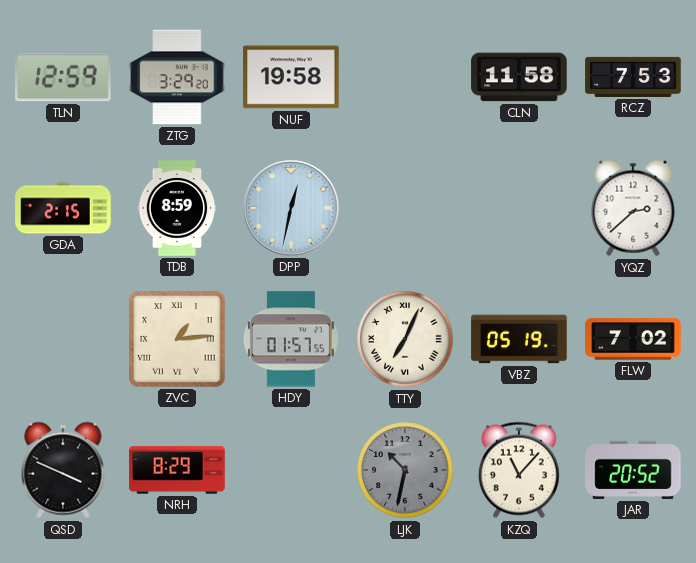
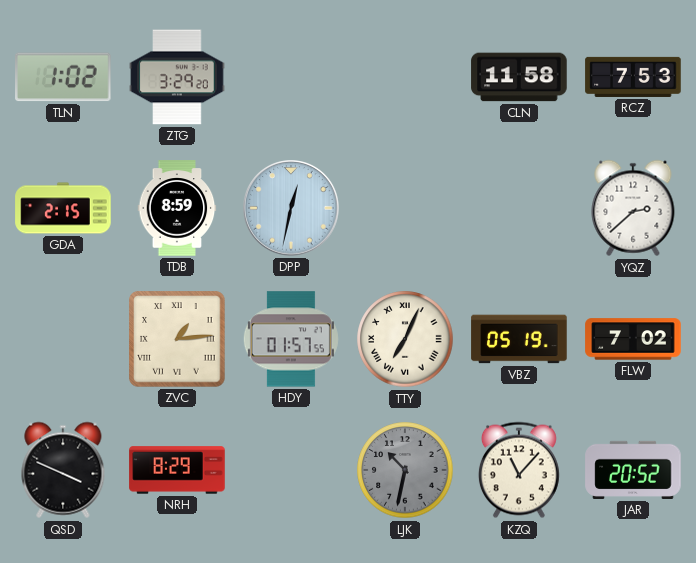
TLN: 12:59 -> 1:02 (63, 77)
NUF: 19:58 -> none (291, 77)
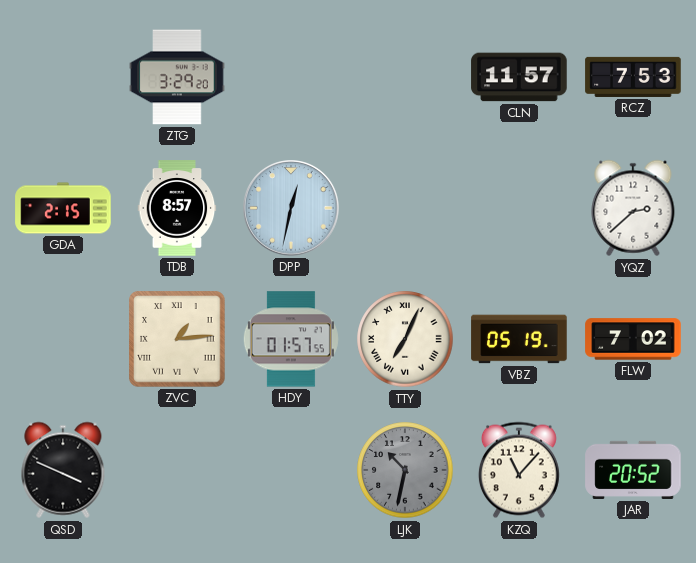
TLN: 1:02 -> none (63, 77)
CLN: 11:58 -> 11:57 (519, 77)
TDB: 8:59 -> 8:57 (177, 208)
NRH: 8:29 -> none (177, 470)
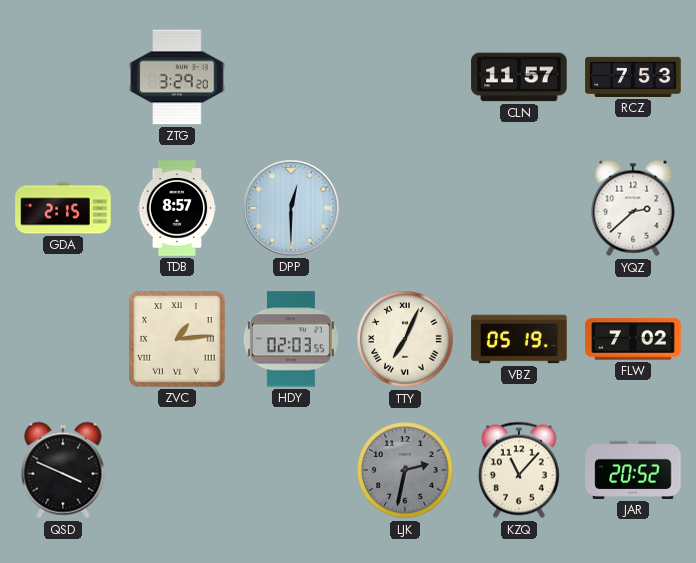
DPP: 12:32 -> 12:30 (292, 209)
HDY: 01:57 -> 02:03 (291, 339)
LJK: 10:32 -> 2:32 (405, 470)
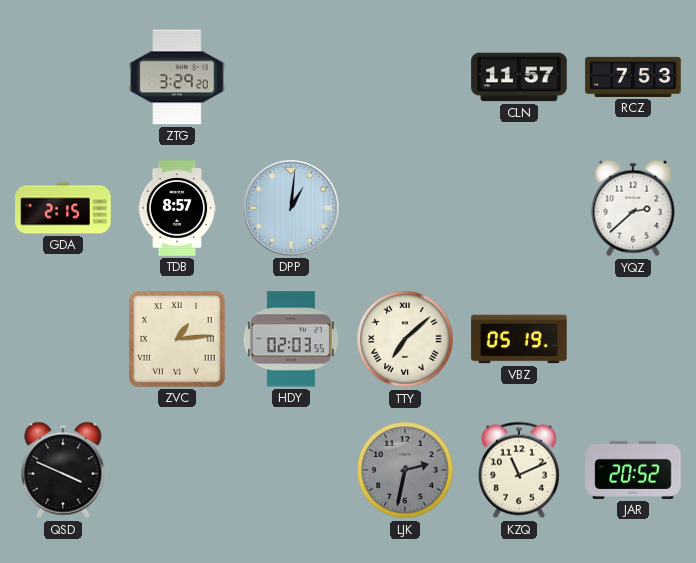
DPP: 12:30 -> 1:01 (292, 209)
TTY: 7:04 -> 7:08 (405, 339)
FLW: 7:02 -> none (633, 339)
KZQ: 11:07 -> 11:11 (519, 470)
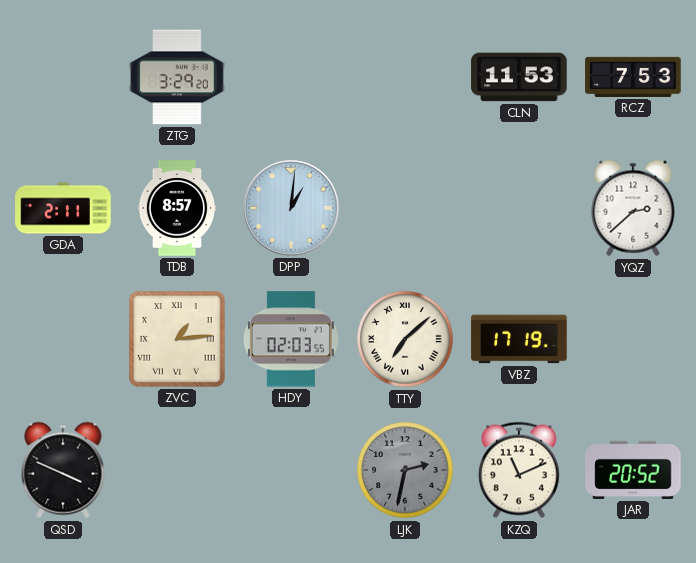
CLN: 11:57 -> 11:53 (519, 77)
GDA: 2:15 -> 2:11 (63, 208)
VBZ: 05:19 -> 17:19 (519, 339)
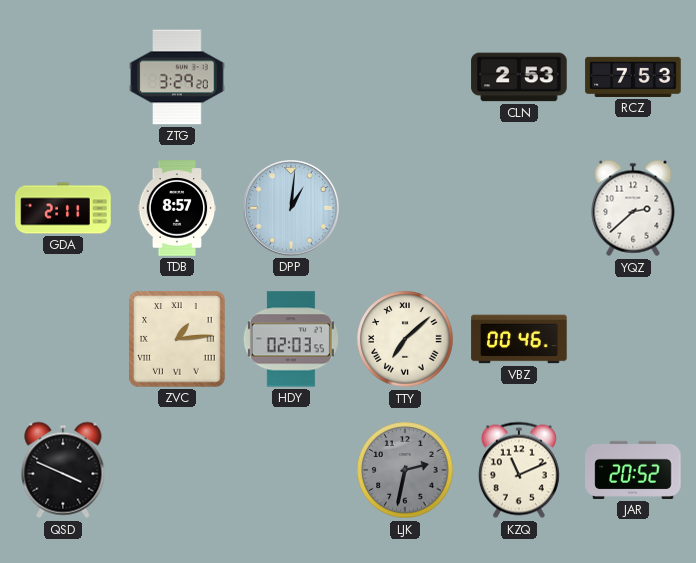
CLN: 11:53 -> 2:53 (519, 77)
VBZ: 17:19 -> 00:46 (519, 339)
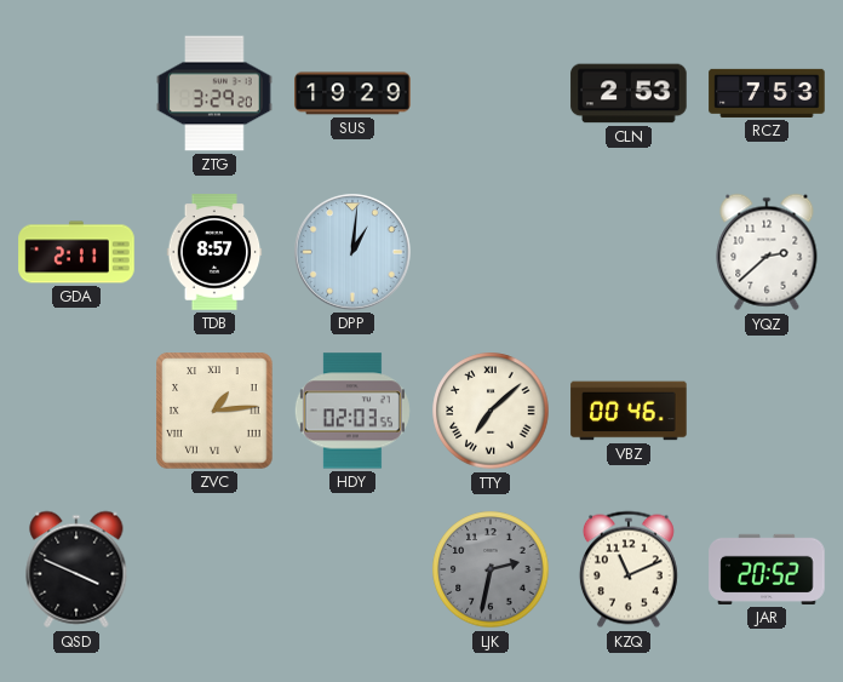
SUS: none -> 19:29 (352, 93)
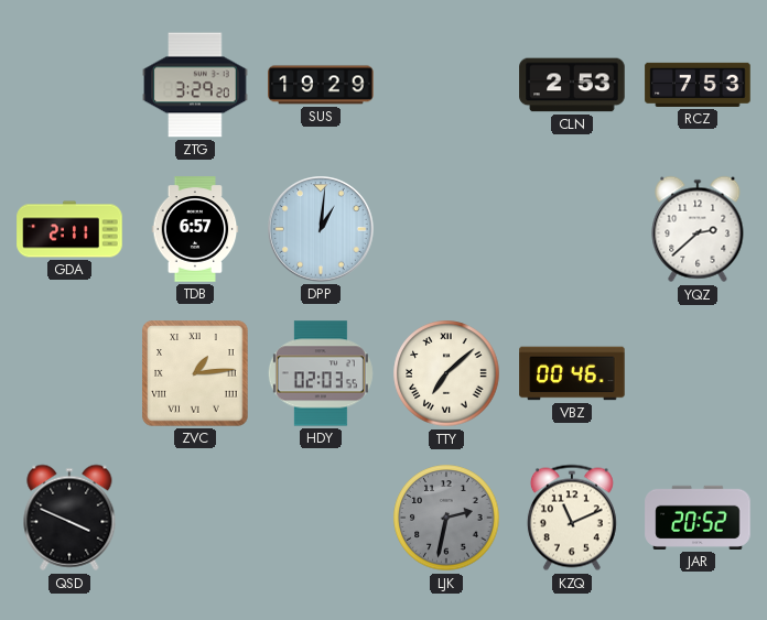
TDB: 8:57 -> 6:57 (195, 229)
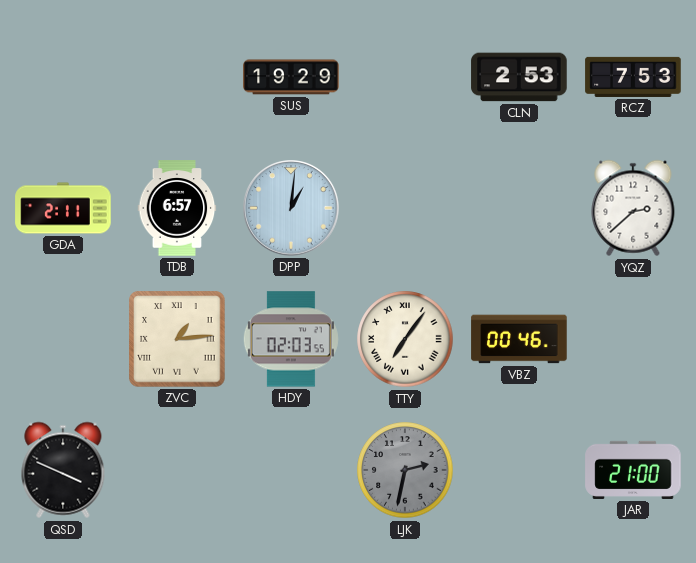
ZTG: 3:29 -> none (195, 85)
TTY: 7:08 -> 7:06 (405, 339)
KZQ: 11:11 -> none (572, 518)
JAR: 20:52 -> 21:00 (633, 470)
